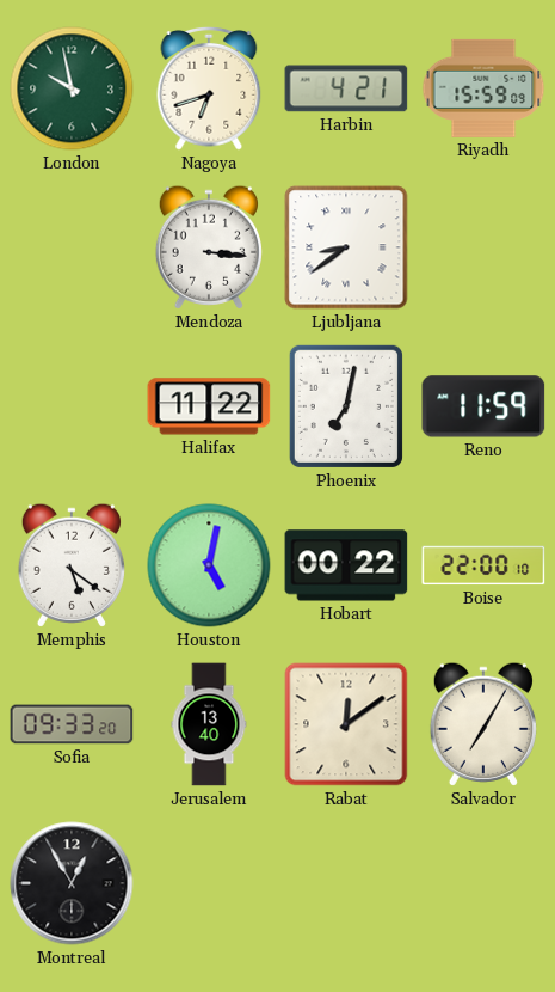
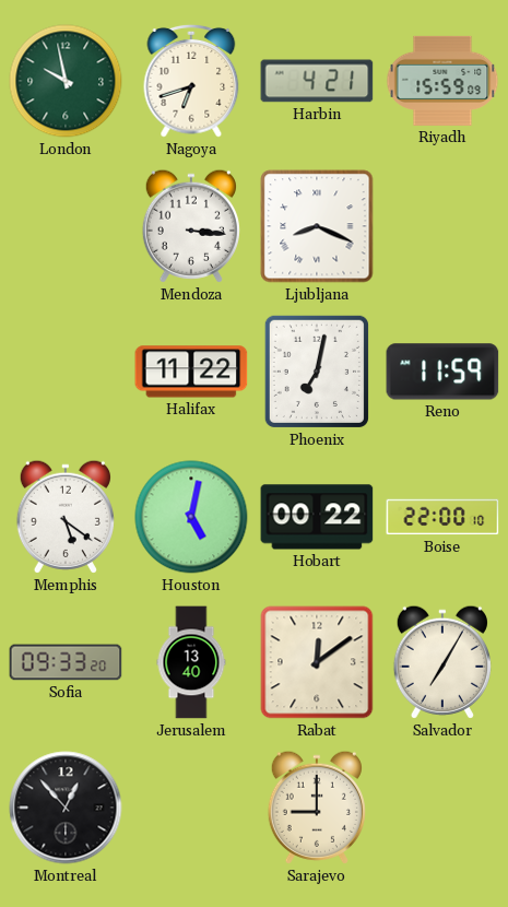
Ljubljana: 8:39 -> 8:19 (317, 226)
Montreal: 12:55 -> 12:53 (66, 808)
Sarajevo: none -> 9:00 (317, 808)
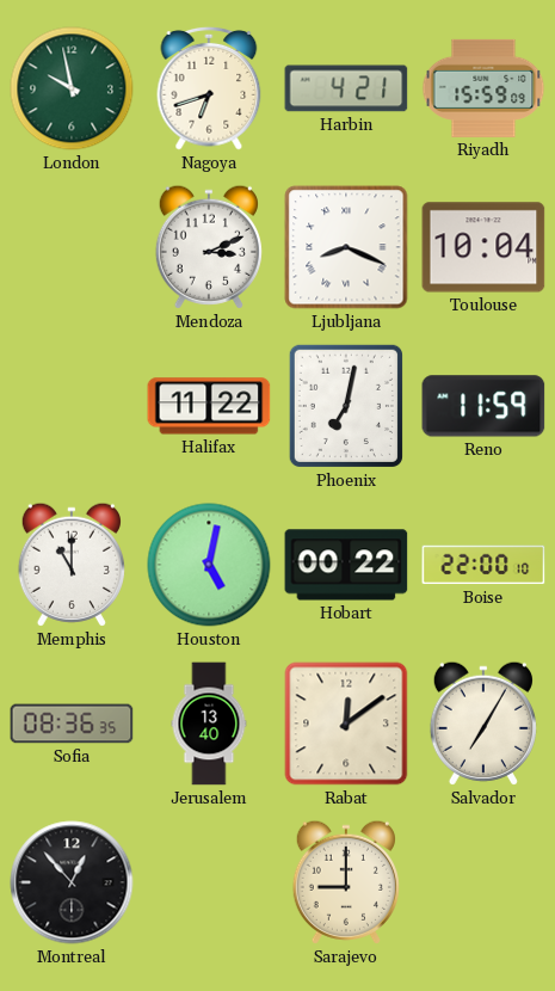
Mendoza: 3:16 -> 3:11 (209, 247)
Toulouse: none -> 10:04 (483, 247)
Memphis: 5:21 -> 11:00 (72, 565)
Sofia: 09:33 -> 08:36 (72, 724)
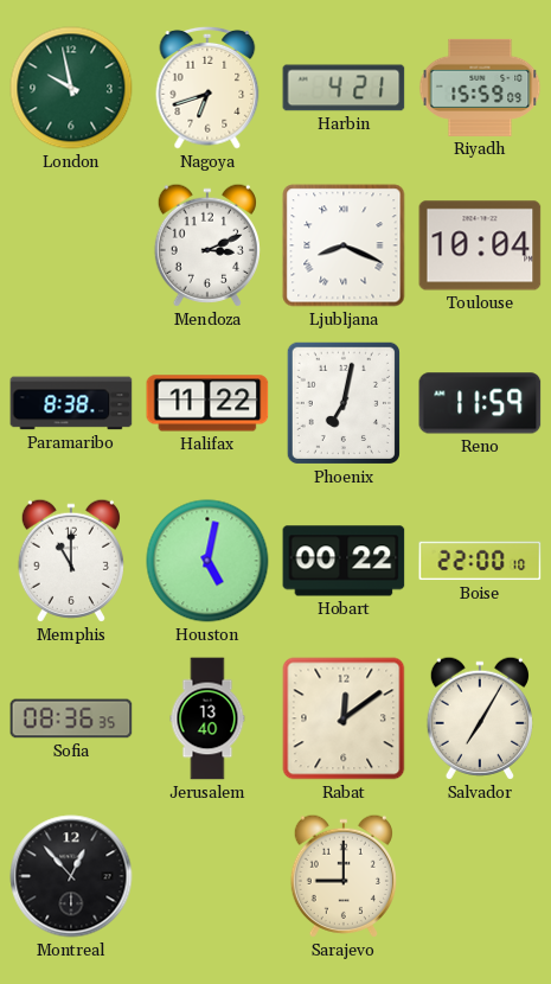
Paramaribo: none -> 8:38 (71, 403)
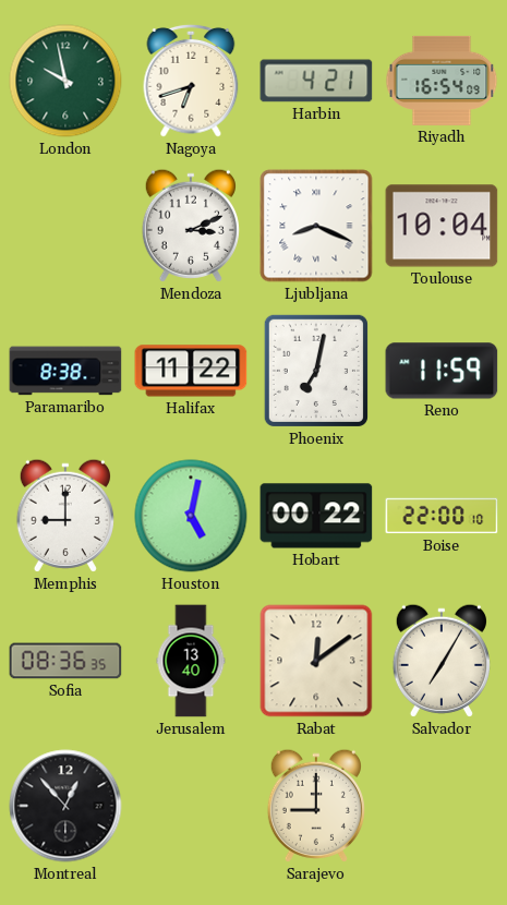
Riyadh: 15:59 -> 16:54 (442, 81)
Memphis: 11:00 -> 9:00 (65, 516)
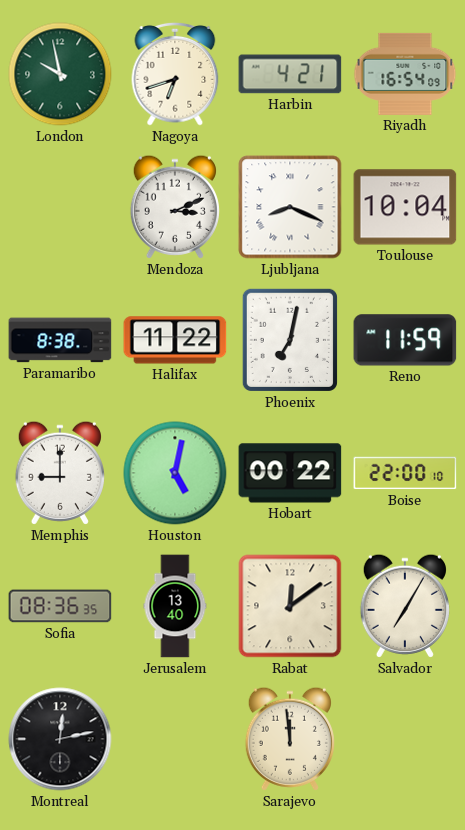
Montreal: 12:53 -> 12:13 (60, 739)
Sarajevo: 9:00 -> 11:59 (290, 739)
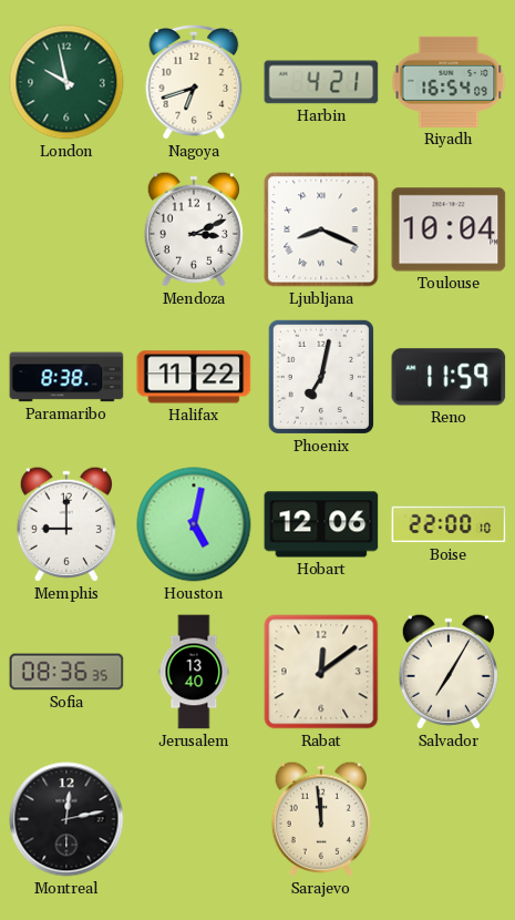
Hobart: 00:22 -> 12:06 (321, 524)
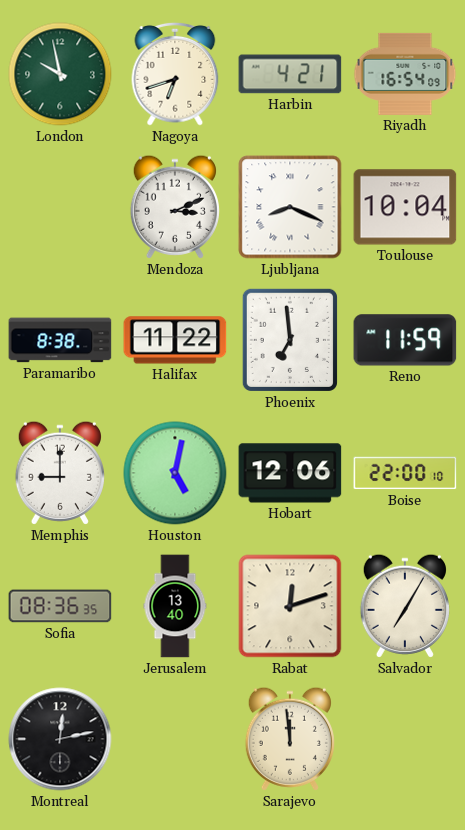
Phoenix: 7:02 -> 6:59 (290, 340)
Rabat: 12:09 -> 12:12 (290, 606)
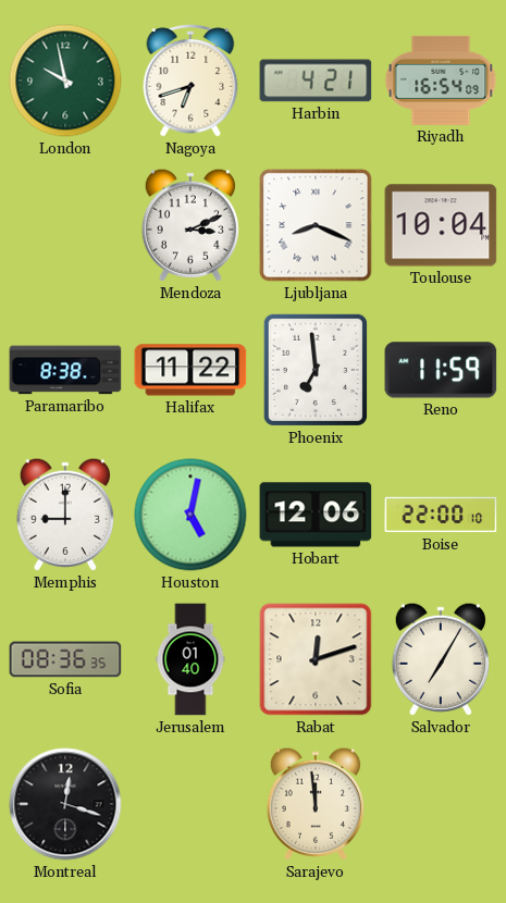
Jerusalem: 13:40 -> 01:40 (190, 659)
Montreal: 12:13 -> 12:18 (65, 804)
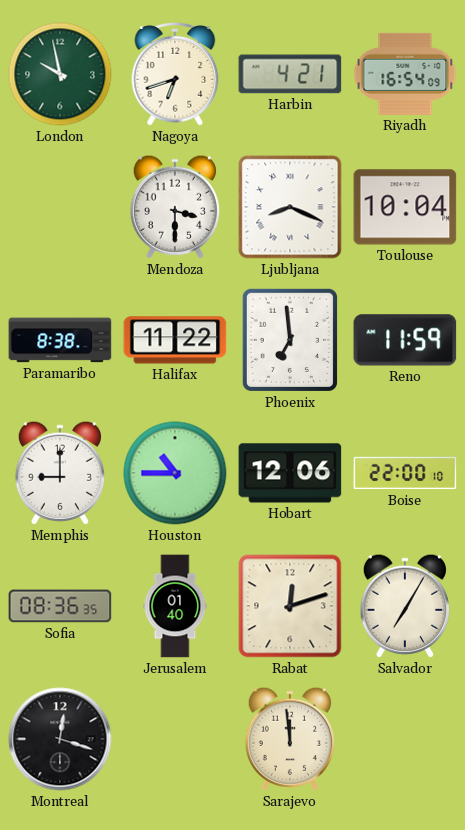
Mendoza: 3:11 -> 3:30 (175, 207)
Houston: 5:02 -> 10:45 (175, 473)
